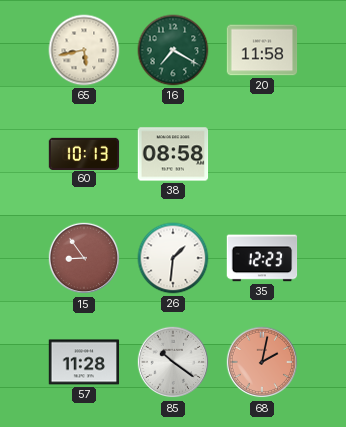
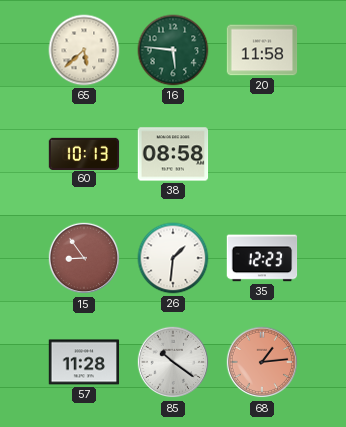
65: 5:43 -> 5:38 (84, 50)
16: 7:20 -> 5:46 (173, 50)
68: 2:02 -> 1:14 (262, 362)
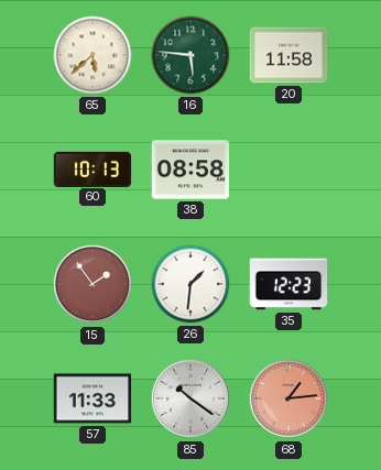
15: 8:54 -> 1:54 (92, 284)
57: 11:28 -> 11:33 (92, 398)
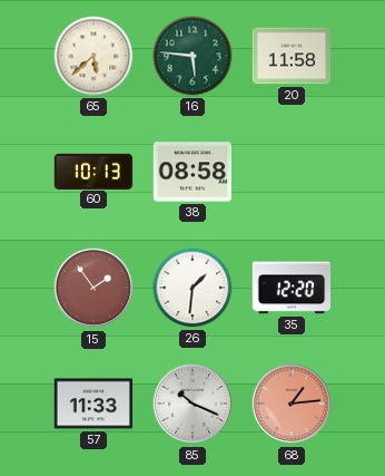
35: 12:23 -> 12:20 (292, 288)
85: 10:21 -> 10:19 (192, 404)
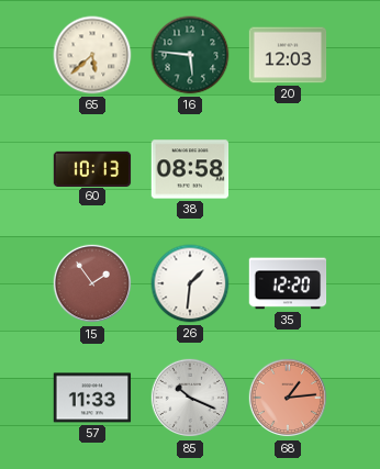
20: 11:58 -> 12:03 (288, 55)
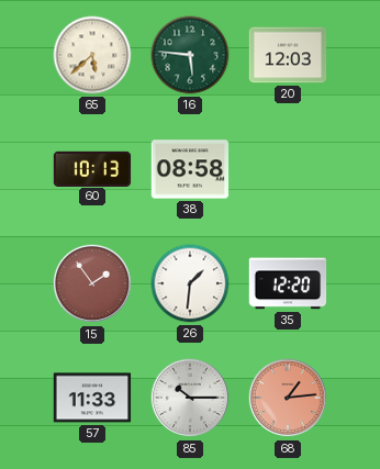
85: 10:19 -> 10:15 (190, 398)
